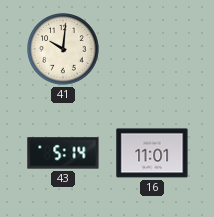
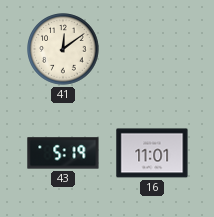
41: 10:01 -> 12:09 (63, 49)
43: 5:14 -> 5:19 (63, 153)
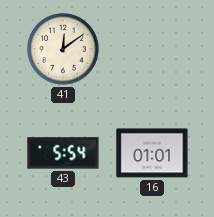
43: 5:19 -> 5:54 (63, 153)
16: 11:01 -> 01:01 (152, 153)
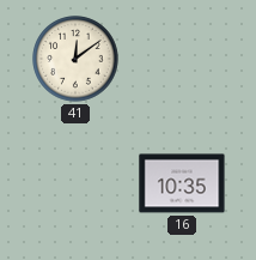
43: 5:54 -> none (63, 153)
16: 01:01 -> 10:35 (182, 183)
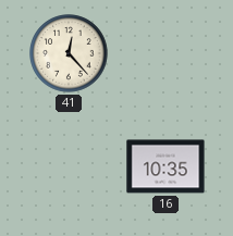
41: 12:09 -> 12:23 (69, 53)
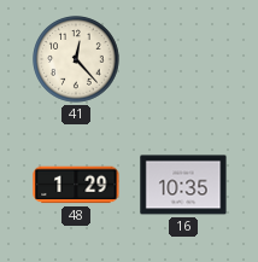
48: none -> 1:29 (76, 185)
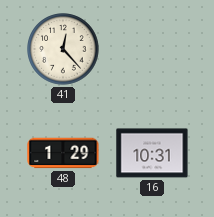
16: 10:35 -> 10:31 (152, 153)
